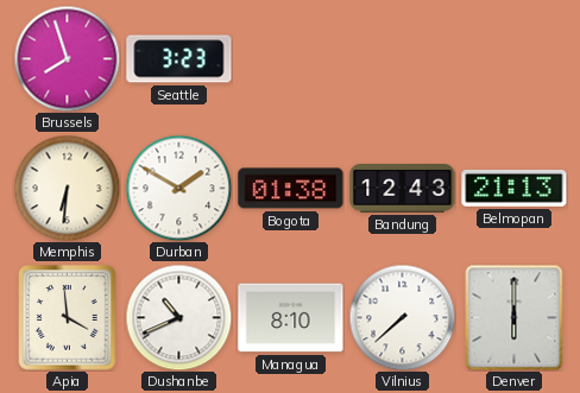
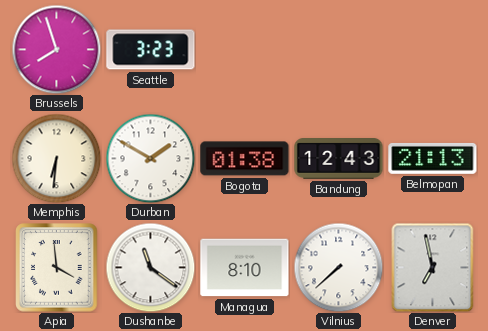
Dushanbe: 10:41 -> 11:21 (150, 267)
Denver: 6:00 -> 6:58 (433, 267)
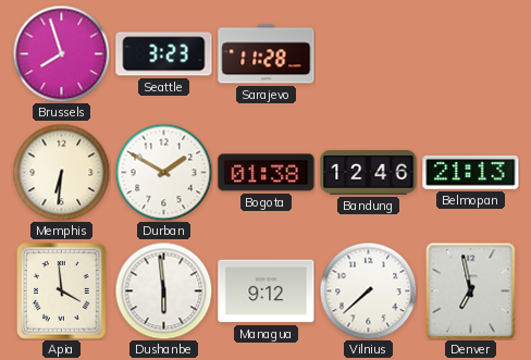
Sarajevo: none -> 11:28 (267, 54)
Bandung: 12:43 -> 12:46 (369, 173)
Dushanbe: 11:21 -> 5:59 (163, 290)
Managua: 8:10 -> 9:12 (267, 291)
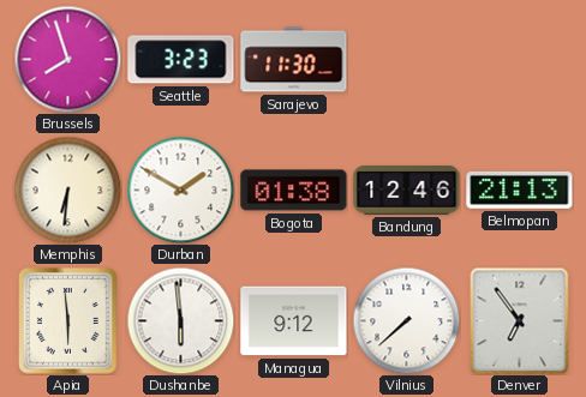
Sarajevo: 11:28 -> 11:30 (294, 60)
Apia: 3:59 -> 5:59 (68, 321)
Denver: 6:58 -> 6:54 (520, 320)
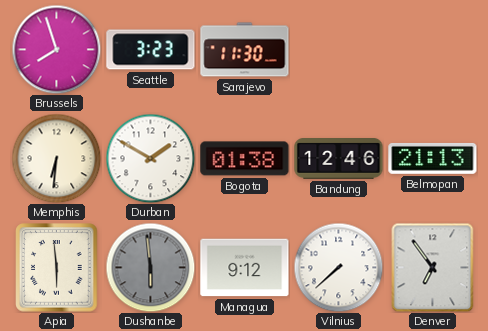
Dushanbe dial: white -> grey (150, 267)
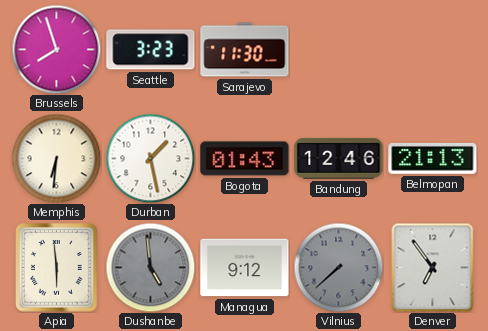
Durban: 1:50 -> 1:28 (150, 158)
Bogota: 01:38 -> 01:43 (245, 159)
Dushanbe: 5:59 -> 4:59 (150, 267)
Vilnius dial: white -> grey (338, 267)
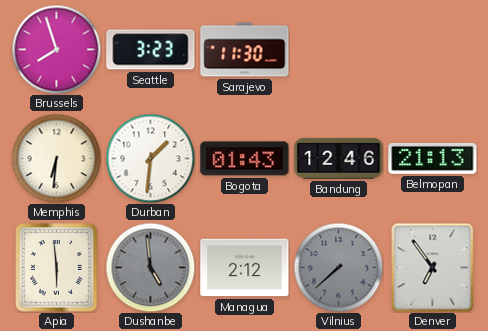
Durban: 1:28 -> 1:31 (150, 158)
Managua: 9:12 -> 2:12 (245, 268)
